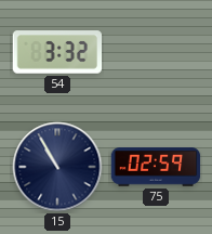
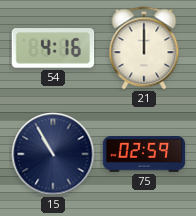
54: 3:32 -> 4:16 (53, 48)
21: none -> 12:00 (144, 48)
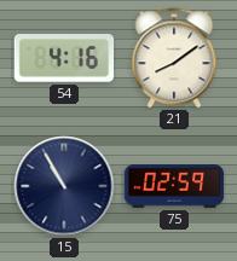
21: 12:00 -> 8:09 (174, 58)
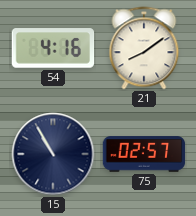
75: 02:59 -> 02:57 (144, 154)
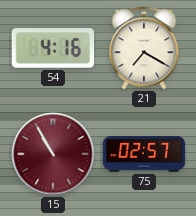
21: 8:09 -> 7:20 (144, 48)
15 dial: navy -> burgundy (53, 154)
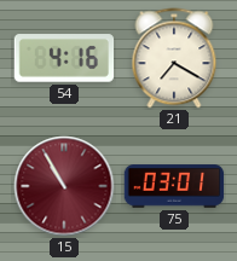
75: 02:57 -> 03:01 (174, 186)
